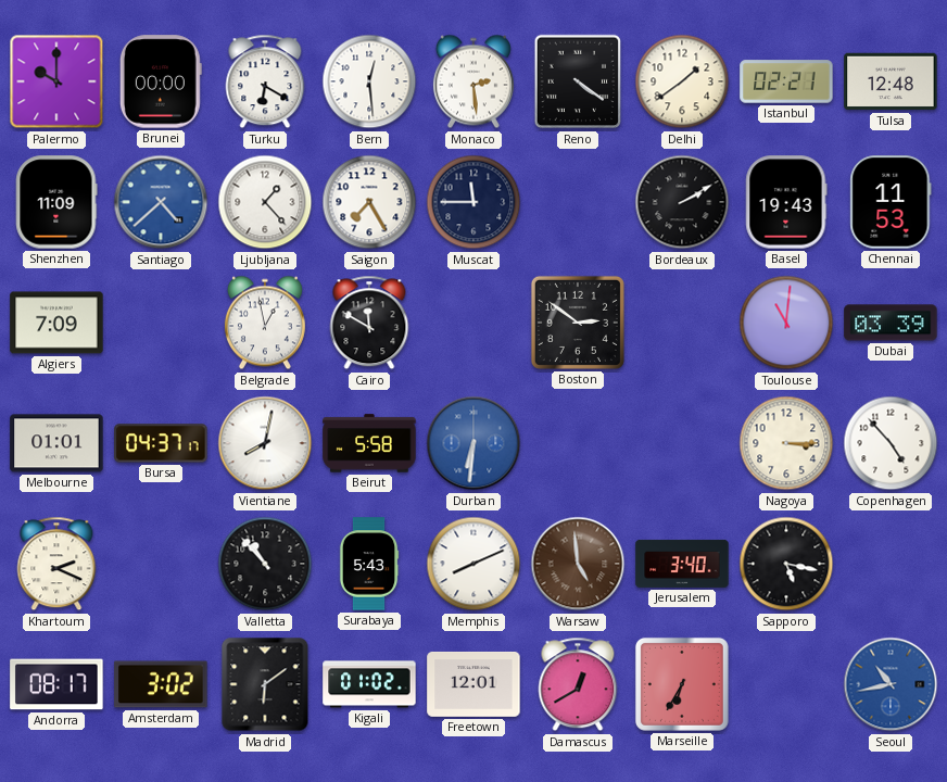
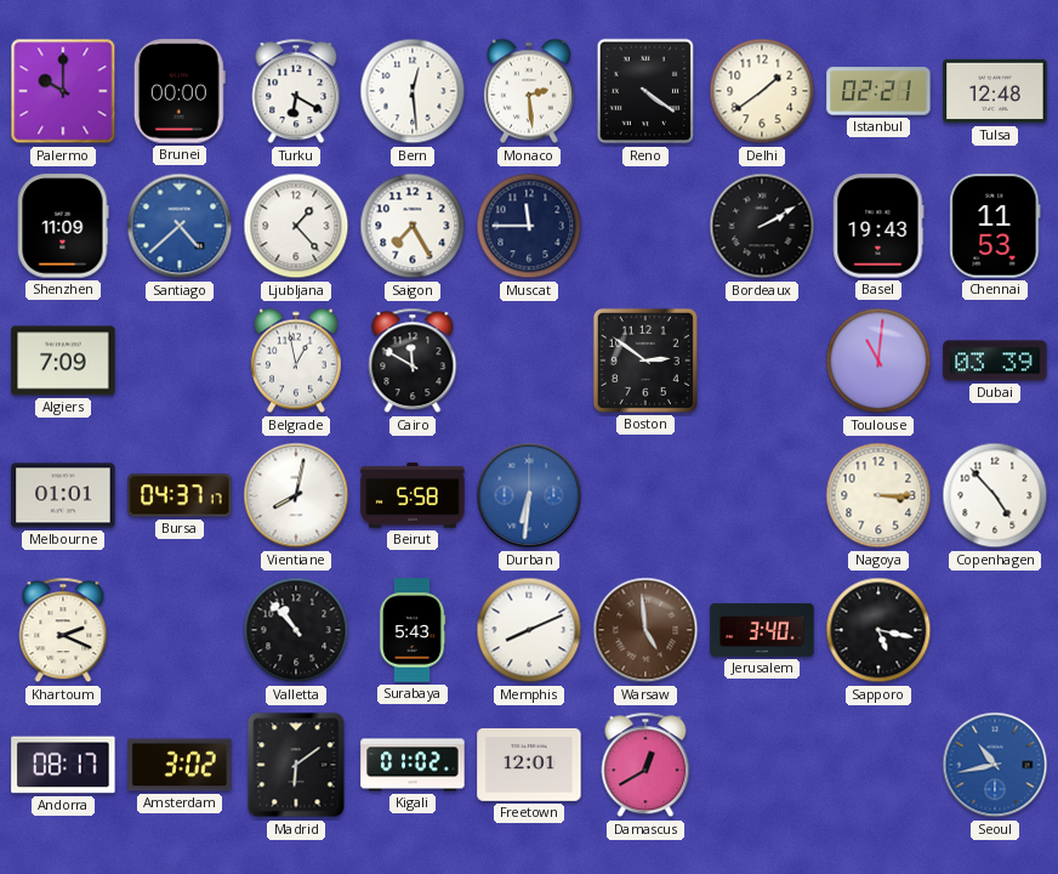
Marseille: 6:35 -> none (682, 684)
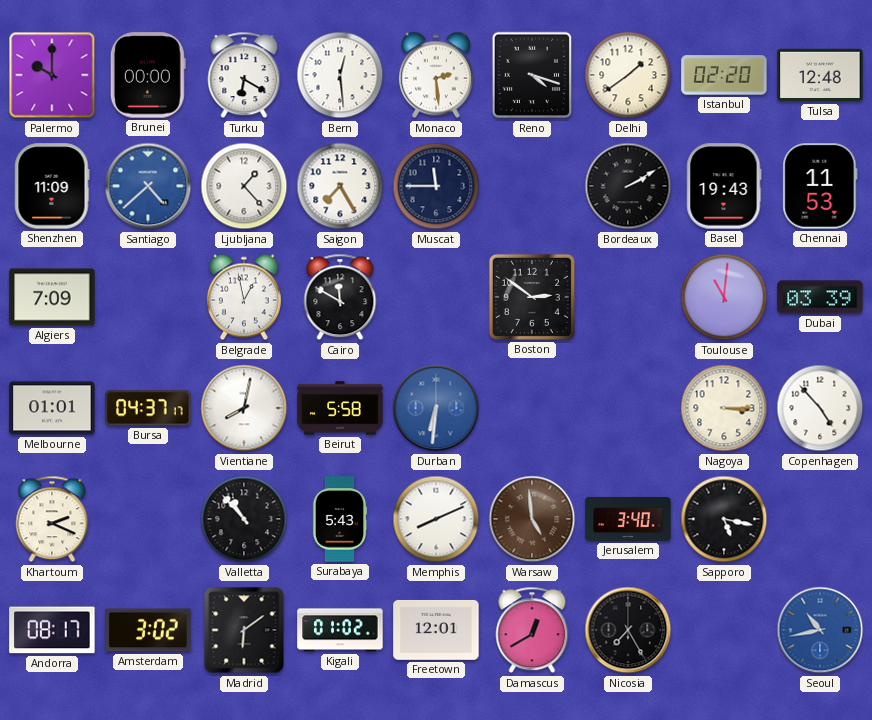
Reno: 4:21 -> 4:18 (532, 75)
Istanbul: 02:21 -> 02:20 (724, 75)
Nicosia: none -> 7:25 (628, 630)
